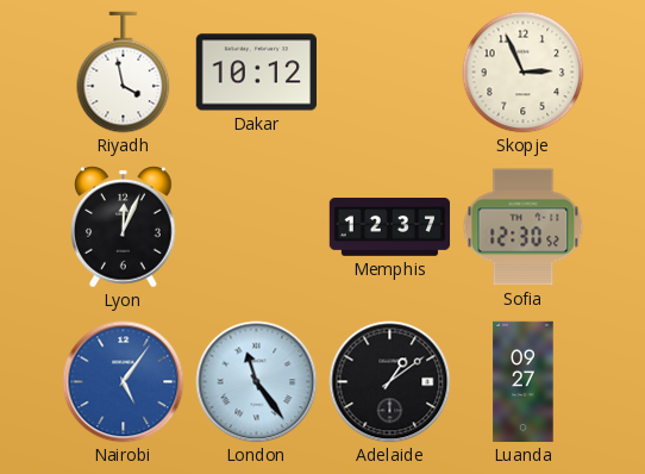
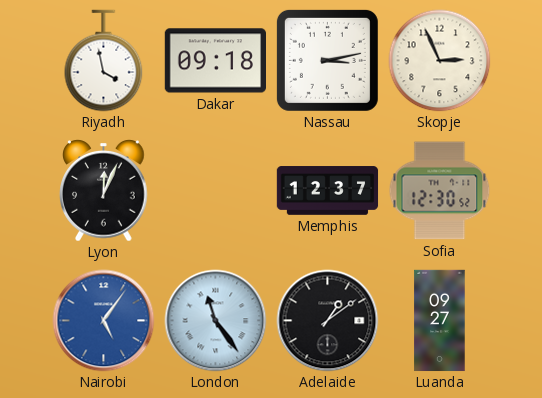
Dakar: 10:12 -> 09:18 (215, 61)
Nassau: none -> 3:13 (327, 60)
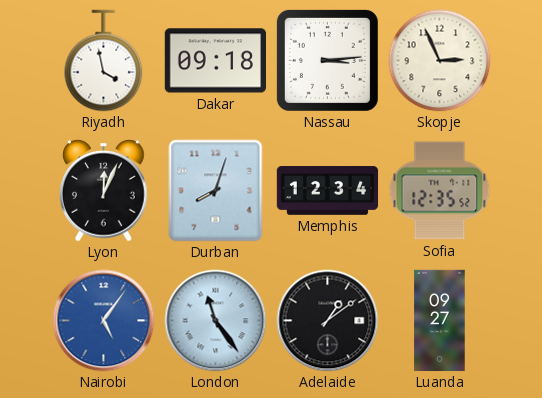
Nassau: 3:13 -> 3:14 (327, 60)
Durban: none -> 8:03 (216, 191)
Memphis: 12:37 -> 12:34 (328, 191)
Sofia: 12:30 -> 12:35 (440, 191)
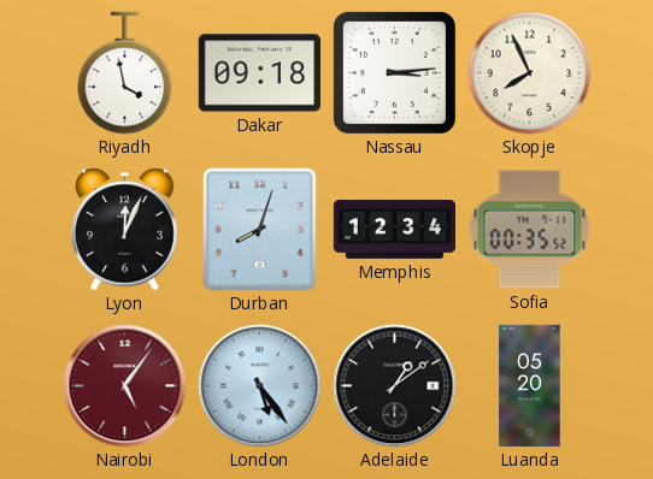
Skopje: 2:56 -> 7:56 (530, 73)
Sofia: 12:35 -> 00:35 (530, 230)
Nairobi dial: blue -> burgundy (125, 386)
London: 11:24 -> 5:24 (260, 386)
Luanda: 09:27 -> 05:20 (530, 386)
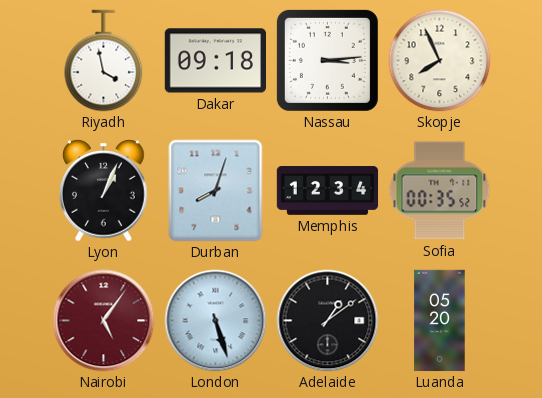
Lyon: 12:04 -> 1:04 (104, 191)
London: 5:24 -> 5:27 (216, 321)
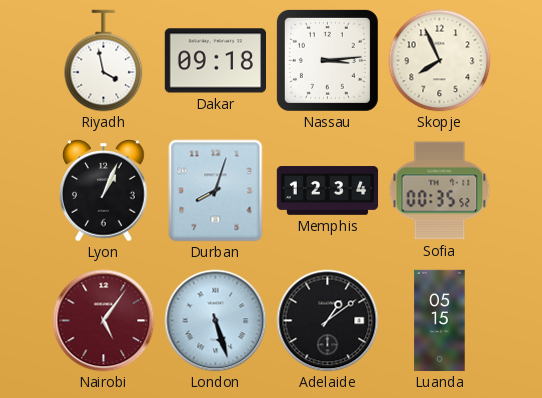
Luanda: 05:20 -> 05:15 (440, 321)
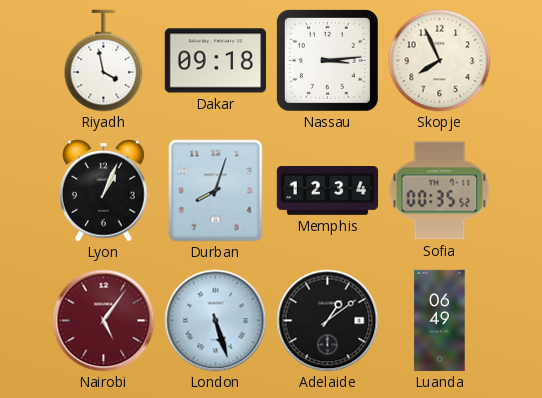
Luanda: 05:15 -> 06:49 (440, 321)
